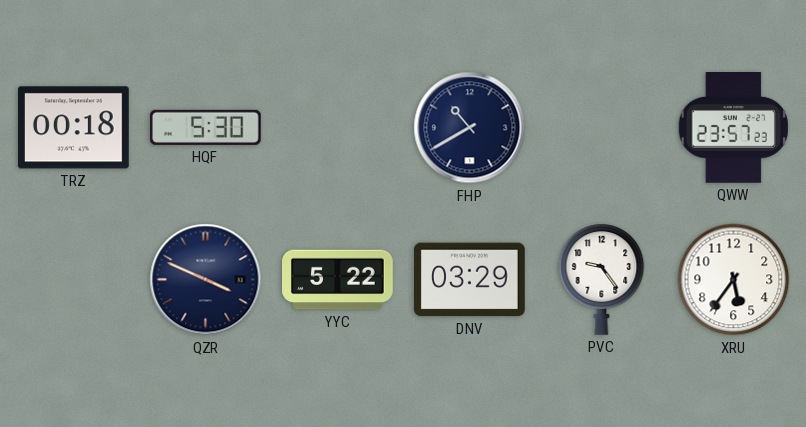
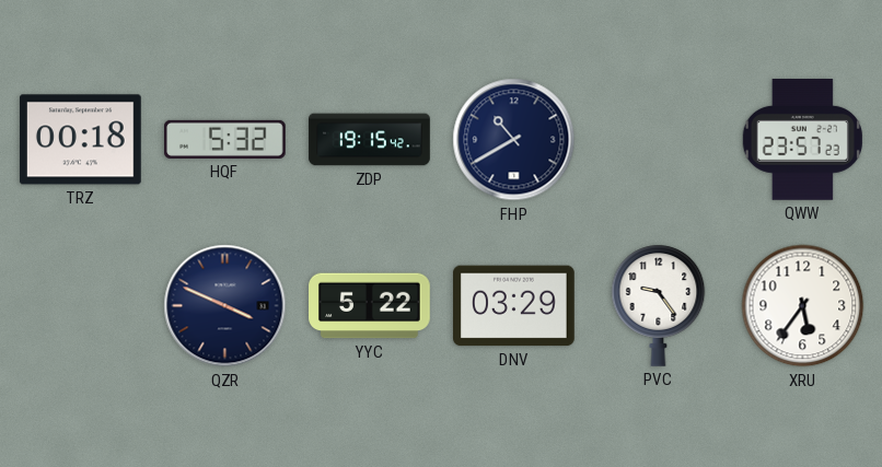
HQF: 5:30 -> 5:32 (225, 139)
ZDP: none -> 19:15 (370, 140)
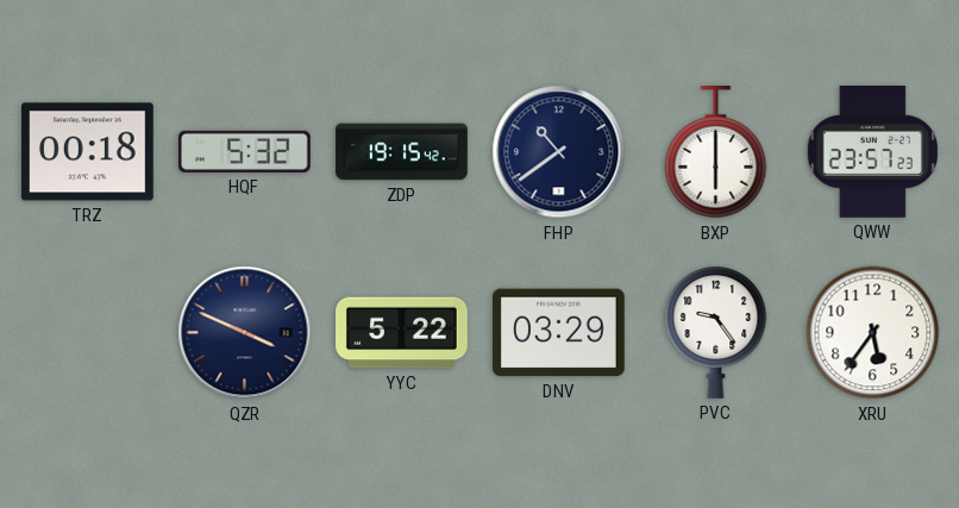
FHP: 10:40 -> 10:39 (559, 152)
BXP: none -> 6:00 (716, 153)
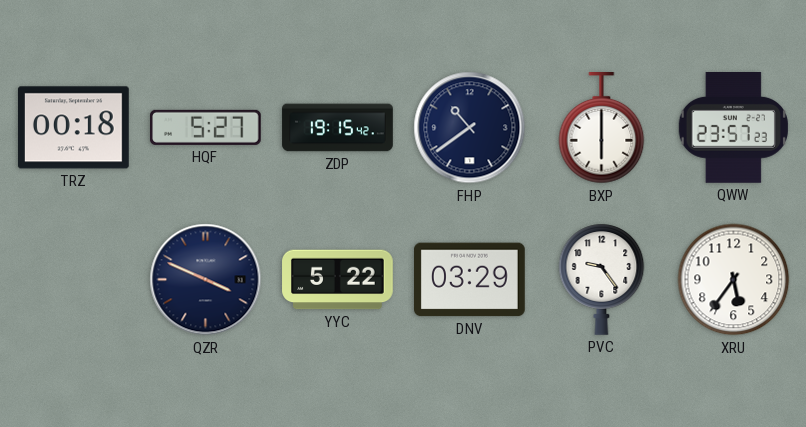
HQF: 5:32 -> 5:27 (206, 127)
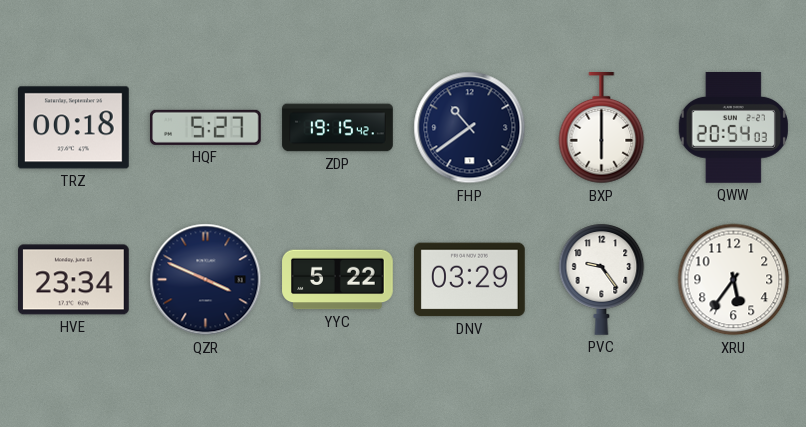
QWW: 23:57 -> 20:54 (733, 128)
HVE: none -> 23:34 (74, 280)
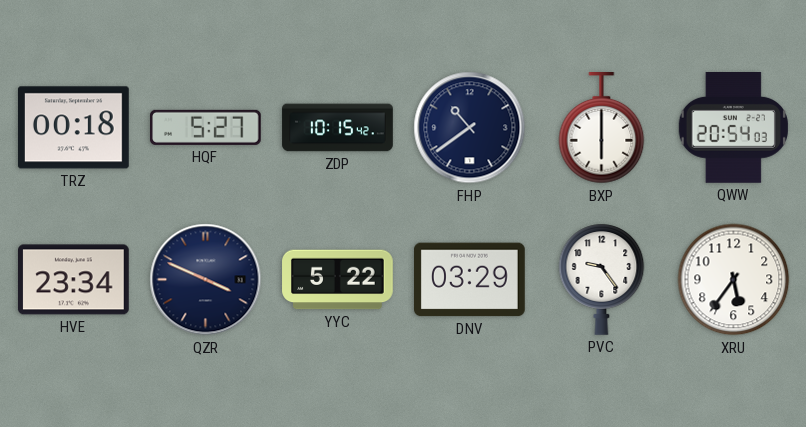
ZDP: 19:15 -> 10:15 (338, 128)
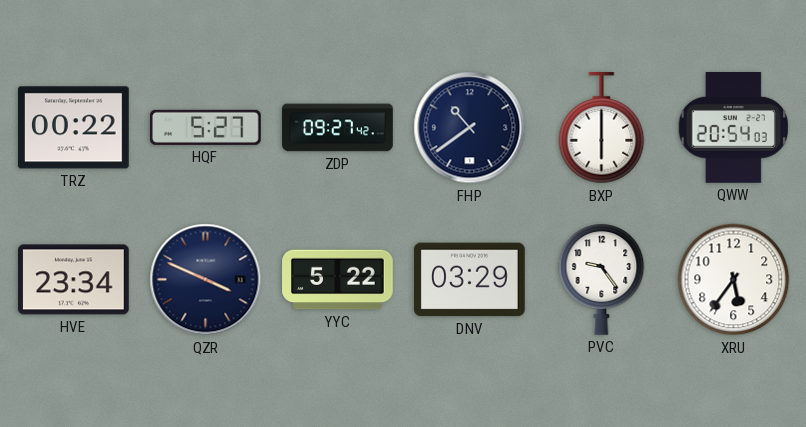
TRZ: 00:18 -> 00:22 (74, 128)
ZDP: 10:15 -> 09:27 (338, 128)
